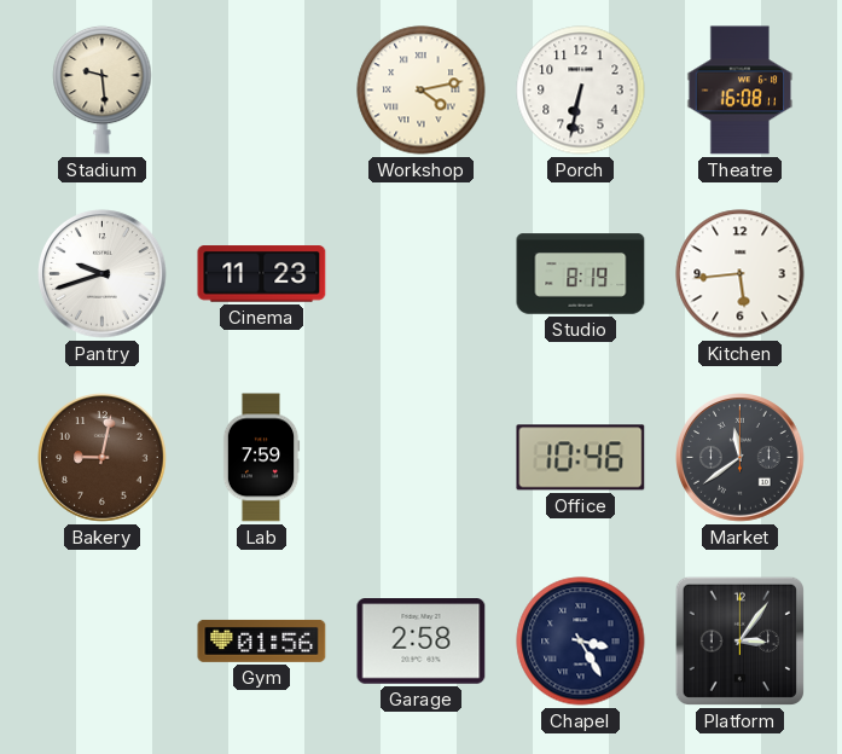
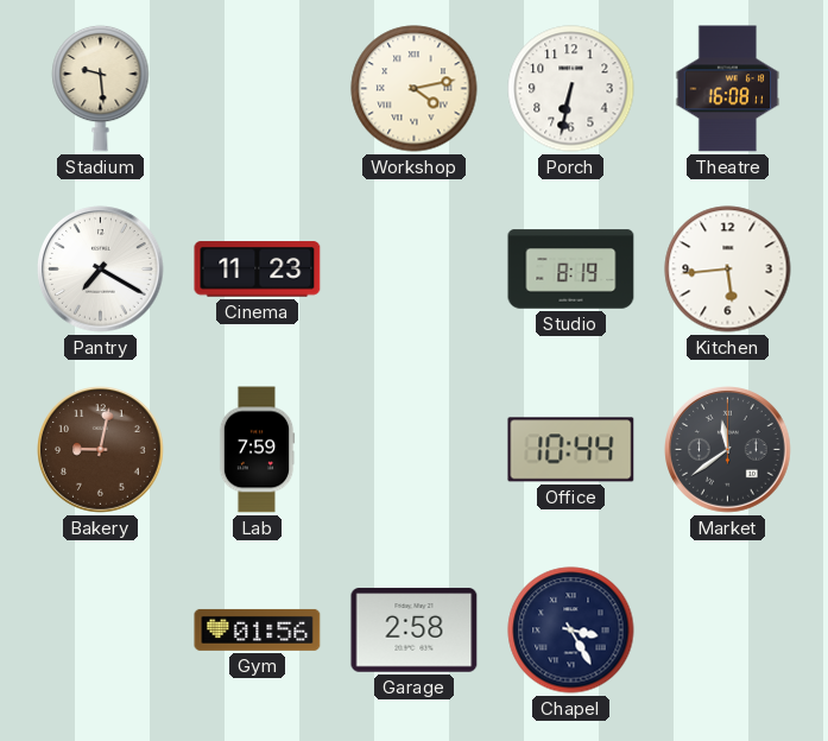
Pantry: 9:42 -> 7:20 (101, 270)
Office: 10:46 -> 10:44 (571, 450)
Platform: 3:06 -> none (739, 640)
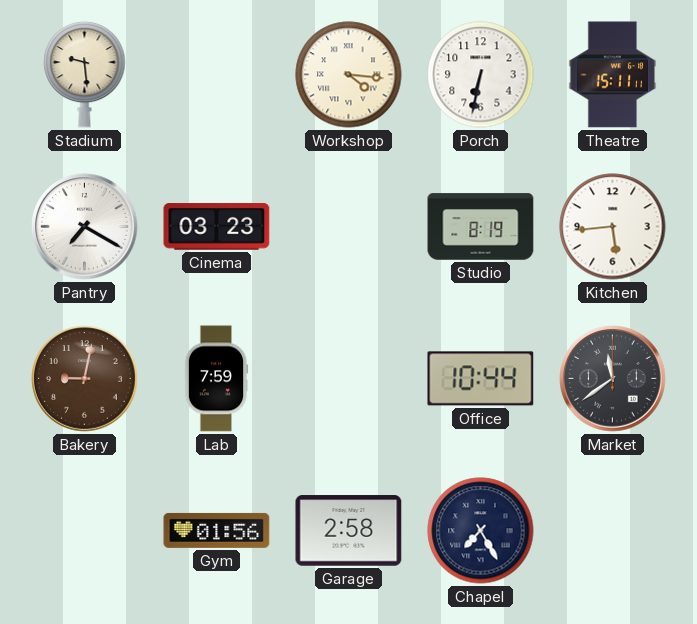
Workshop: 4:13 -> 4:16 (349, 75)
Theatre: 16:08 -> 15:11 (613, 75)
Cinema: 11:23 -> 03:23 (217, 227)
Chapel: 3:25 -> 7:25 (481, 531)
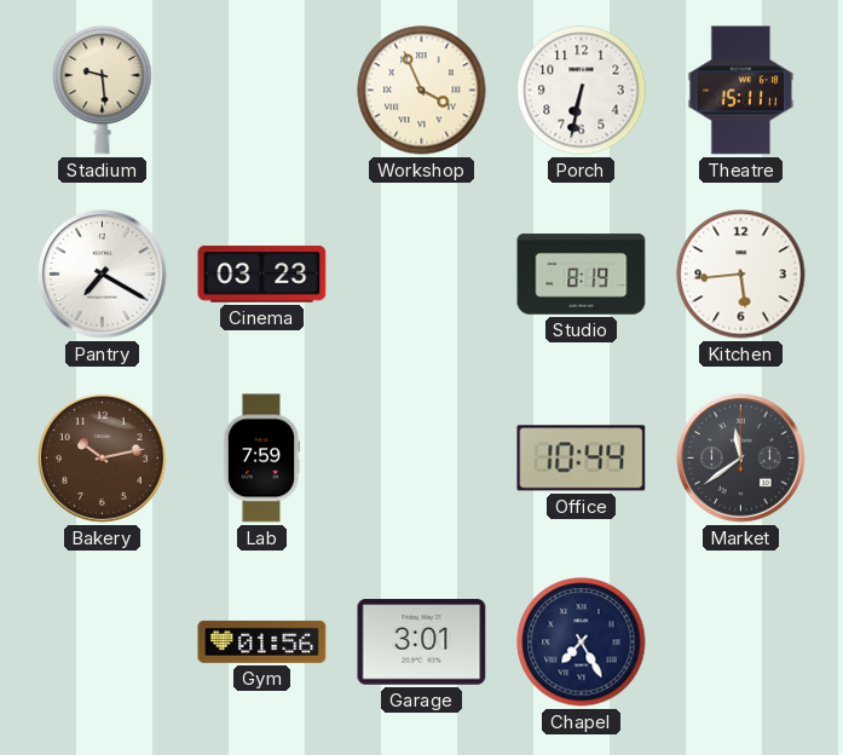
Workshop: 4:16 -> 3:56 (422, 91)
Bakery: 9:02 -> 10:13 (103, 459)
Garage: 2:58 -> 3:01 (422, 642)
